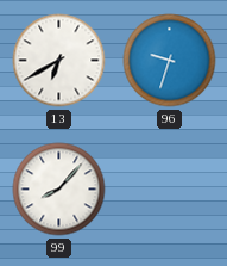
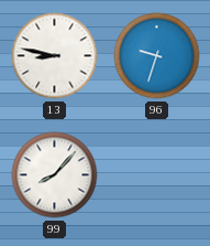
13: 6:40 -> 8:47 (55, 56)
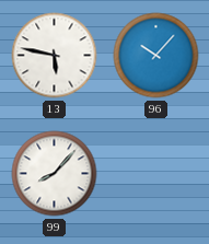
13: 8:47 -> 5:47 (55, 56)
96: 9:33 -> 10:07 (156, 56)
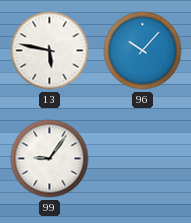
99: 8:07 -> 9:06 (50, 159)
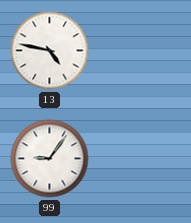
13: 5:47 -> 4:47 (50, 51)
96: 10:07 -> none (143, 51)
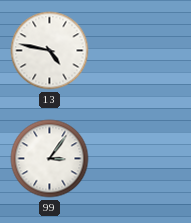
99: 9:06 -> 3:06 (50, 159)
